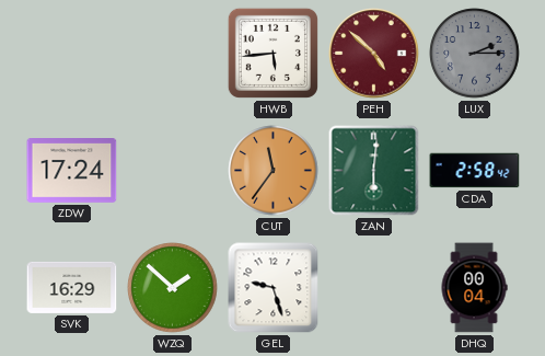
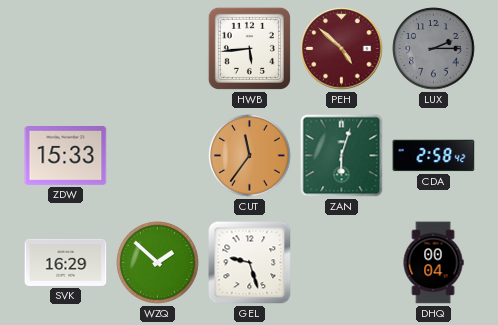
ZDW: 17:24 -> 15:33 (66, 156)
ZAN: 6:01 -> 6:03 (342, 156)
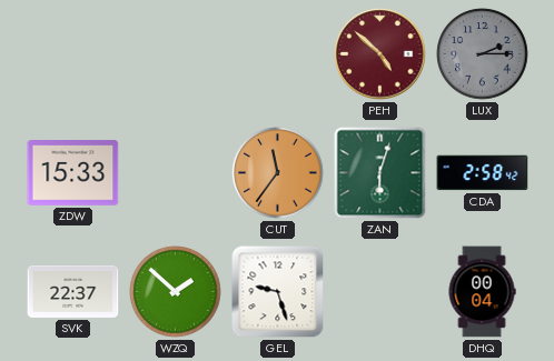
HWB: 5:44 -> none (249, 48)
SVK: 16:29 -> 22:37 (73, 291)
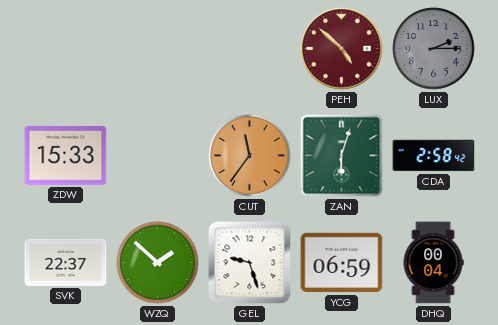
YCG: none -> 06:59 (342, 263)
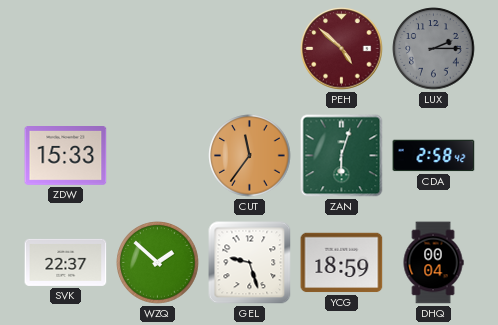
YCG: 06:59 -> 18:59 (342, 263)
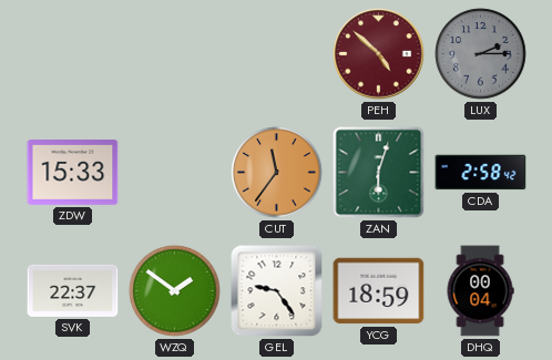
WZQ: 1:52 -> 1:51 (175, 291)
GEL: 9:27 -> 9:24 (277, 291)
